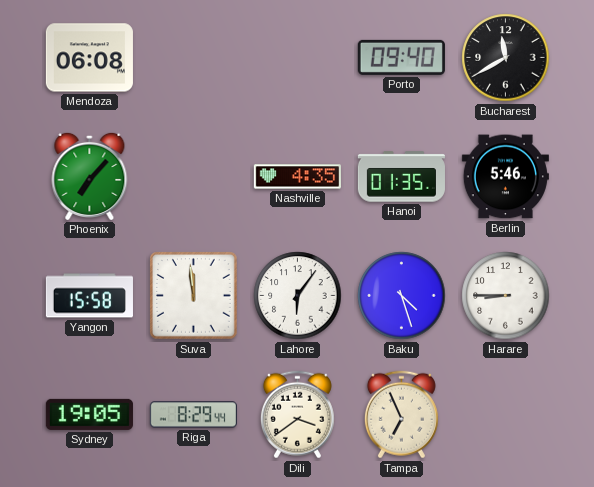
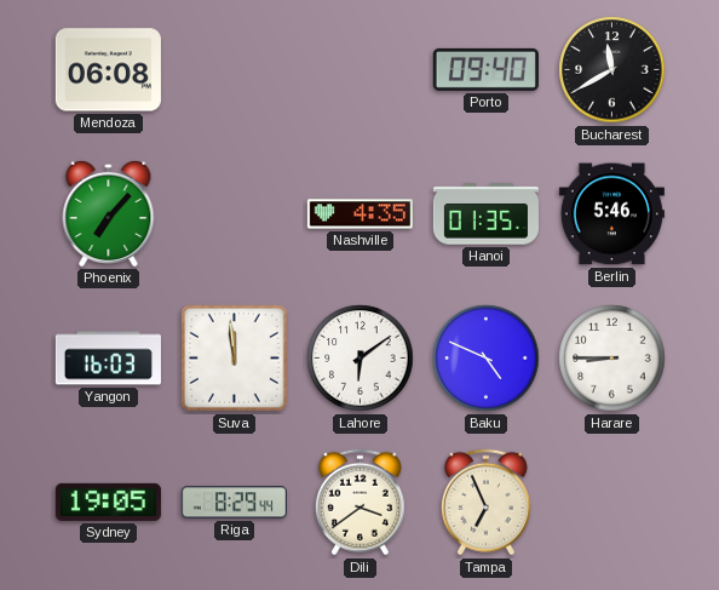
Yangon: 15:58 -> 16:03 (108, 359)
Lahore: 6:06 -> 6:09 (361, 359)
Baku: 4:27 -> 4:49 (487, 359)
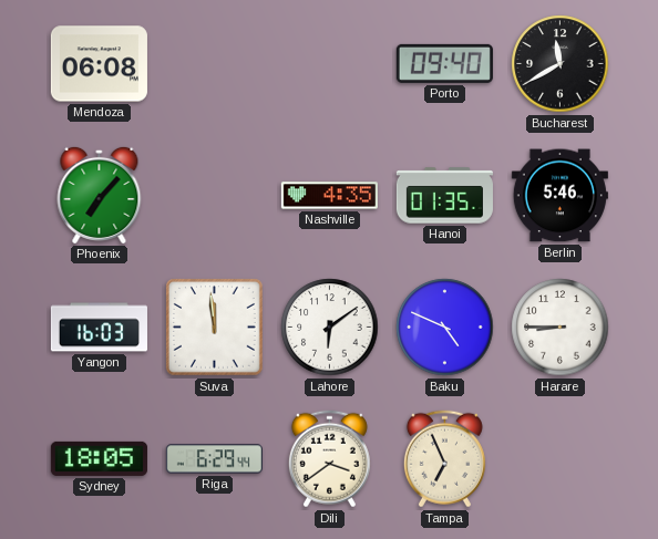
Sydney: 19:05 -> 18:05 (99, 458)
Riga: 8:29 -> 6:29 (214, 459)
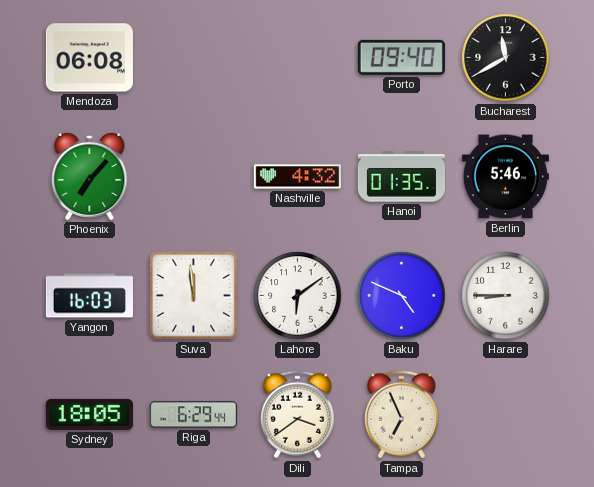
Nashville: 4:35 -> 4:32 (297, 177)
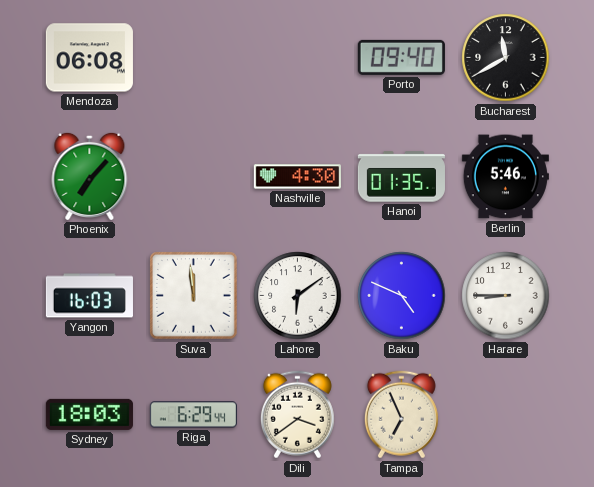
Nashville: 4:32 -> 4:30 (297, 177)
Sydney: 18:05 -> 18:03 (89, 414)
